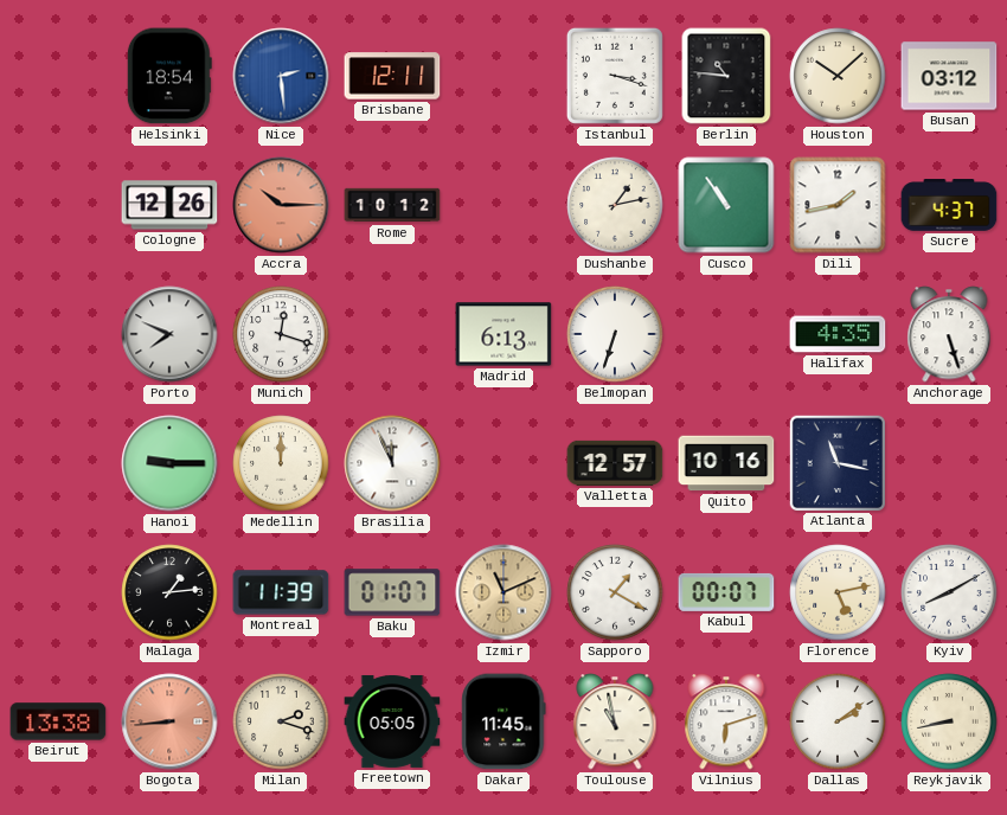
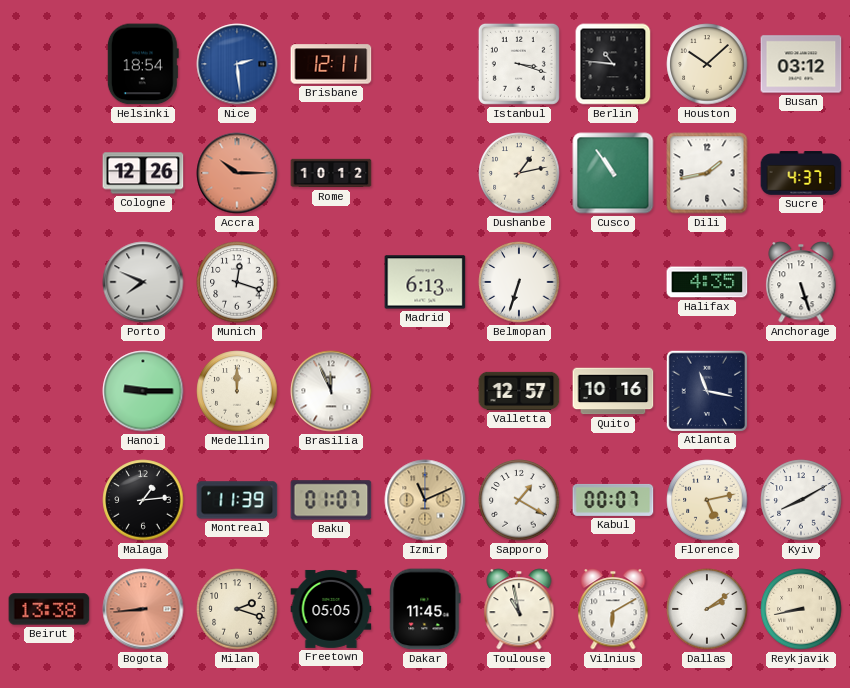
Vilnius: 6:12 -> 6:10 (613, 609)
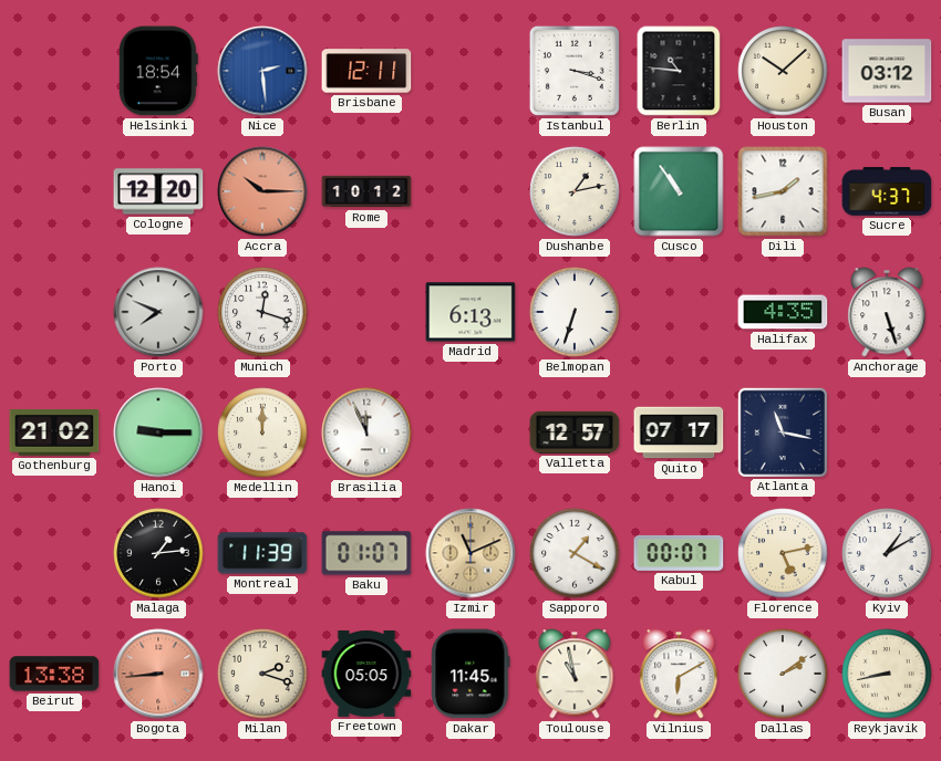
Cologne: 12:26 -> 12:20 (158, 191)
Gothenburg: none -> 21:02 (54, 434)
Quito: 10:16 -> 07:17 (679, 432)
Kyiv: 8:10 -> 1:10 (887, 553)
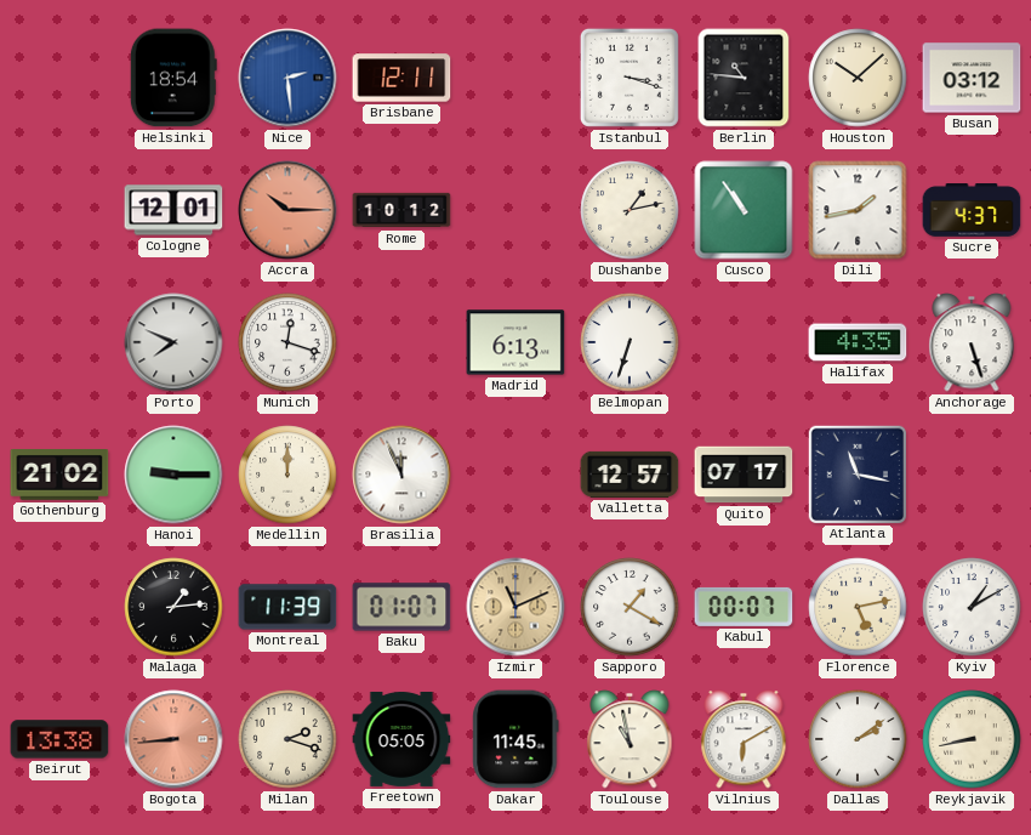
Cologne: 12:20 -> 12:01 (173, 210)
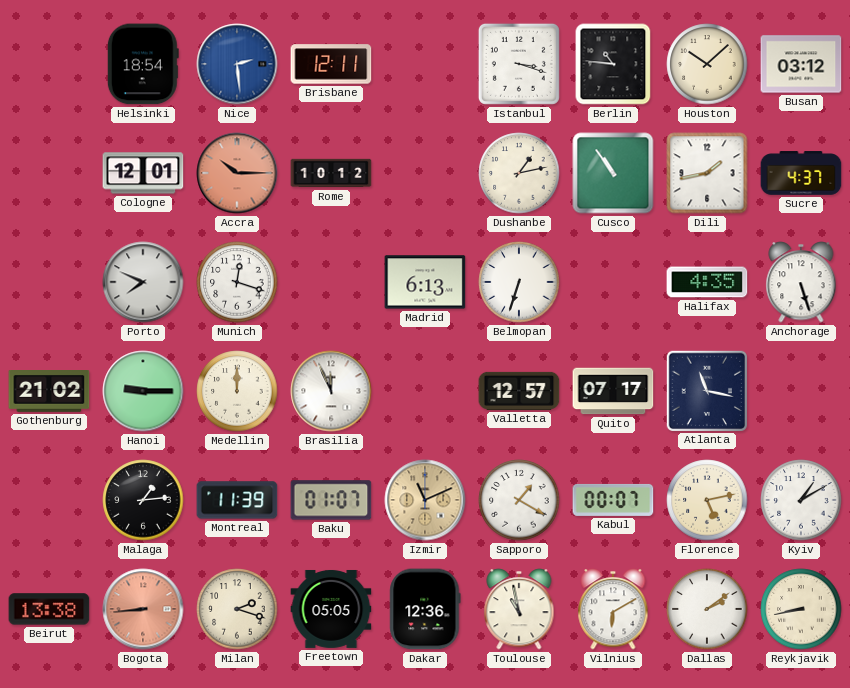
Dakar: 11:45 -> 12:36 (425, 609)
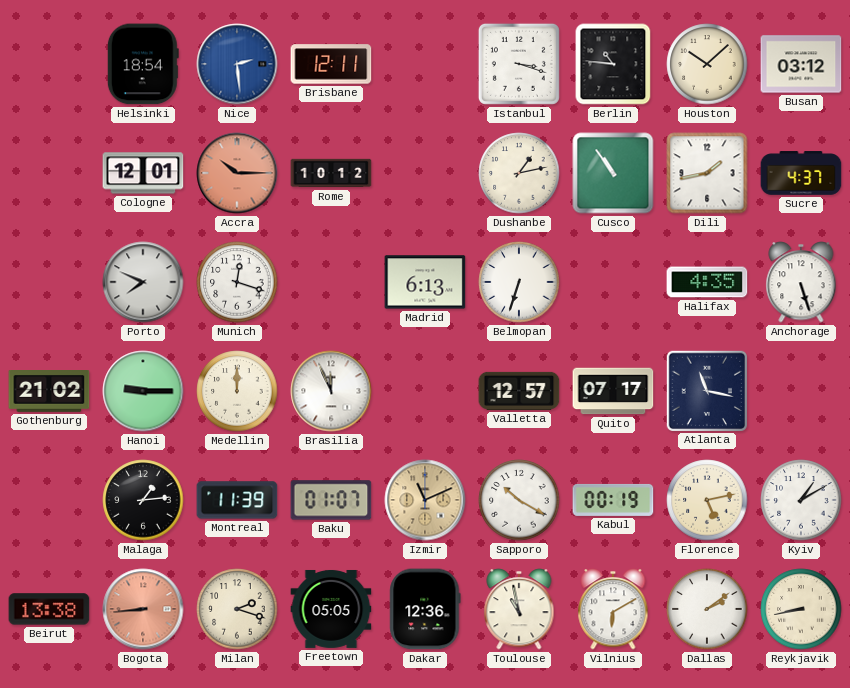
Sapporo: 1:20 -> 10:20 (519, 500)
Kabul: 00:07 -> 00:19 (613, 500)
